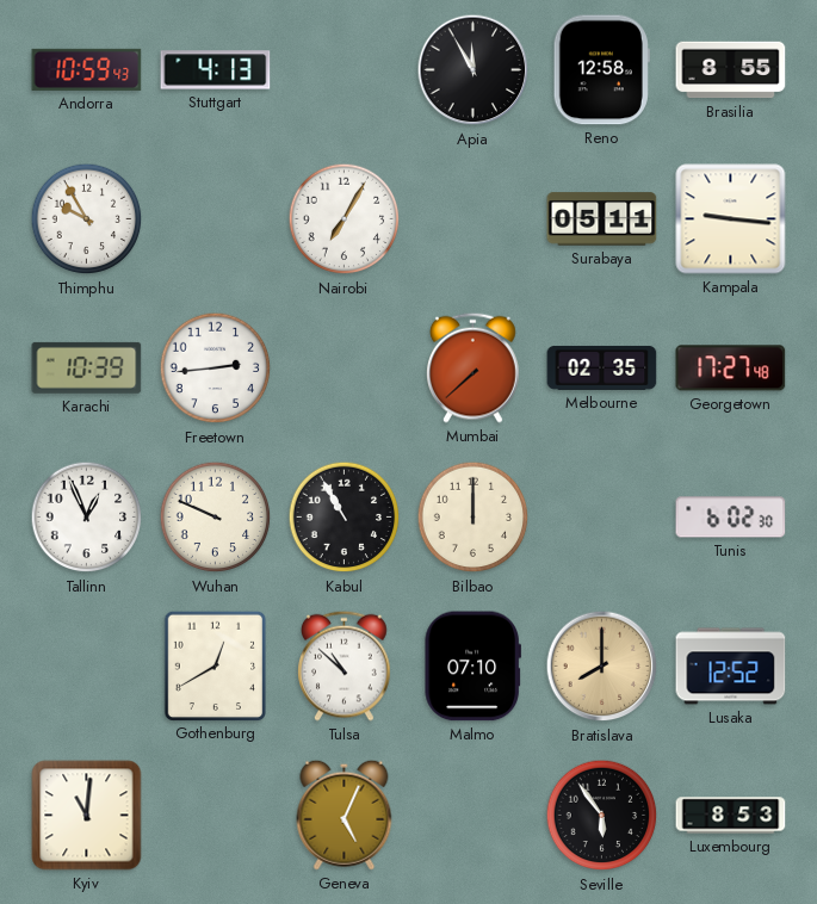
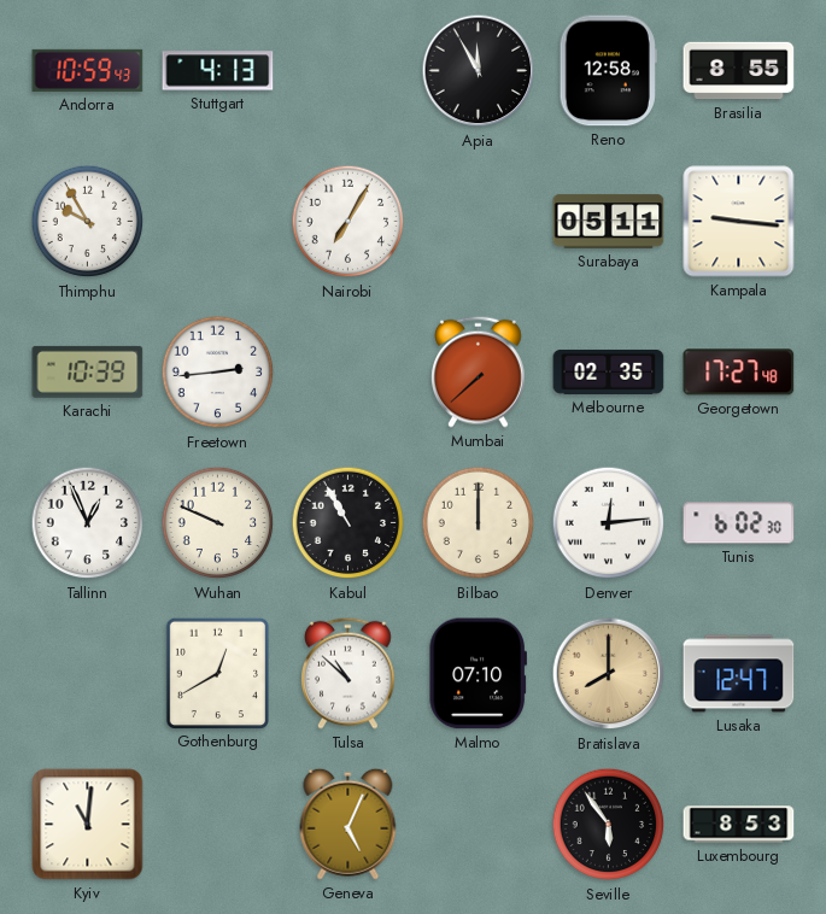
Denver: none -> 12:14 (609, 523)
Lusaka: 12:52 -> 12:47 (739, 674)
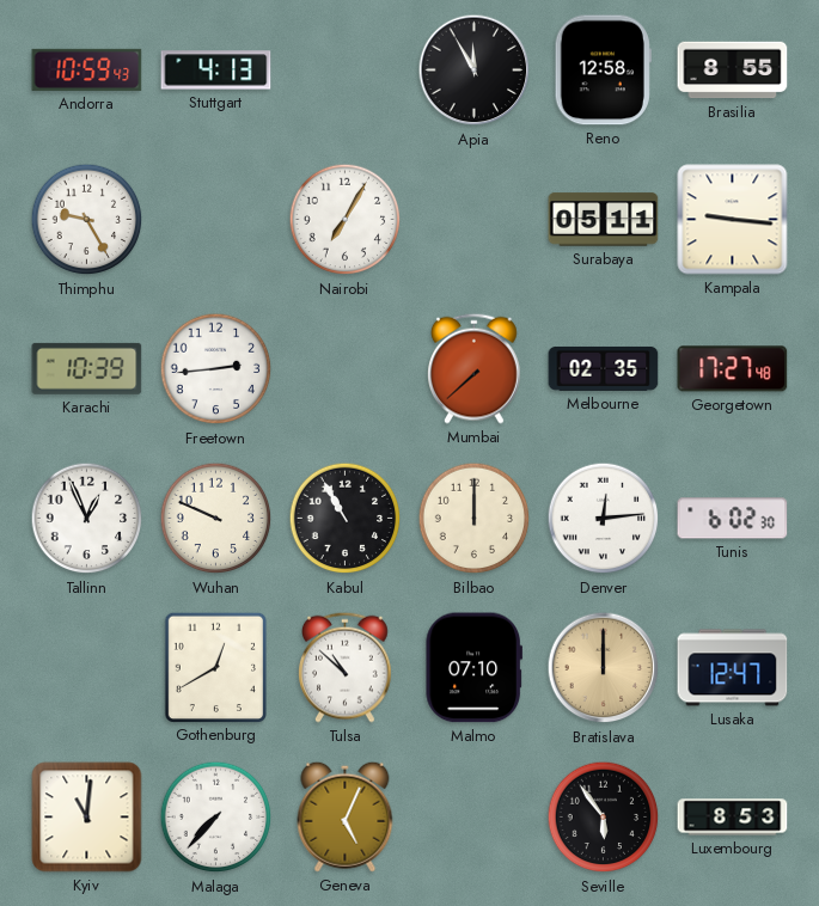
Thimphu: 9:55 -> 9:25 (87, 220)
Bratislava: 8:00 -> 12:00 (604, 668)
Malaga: none -> 7:37 (216, 818)
